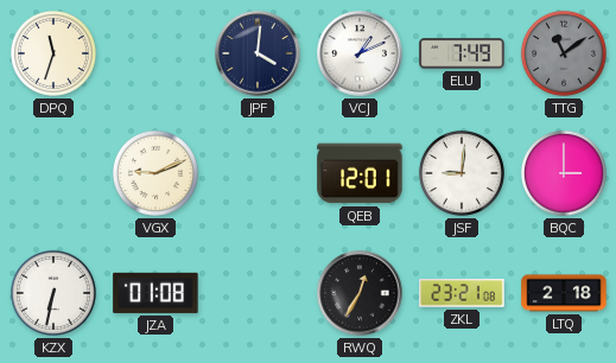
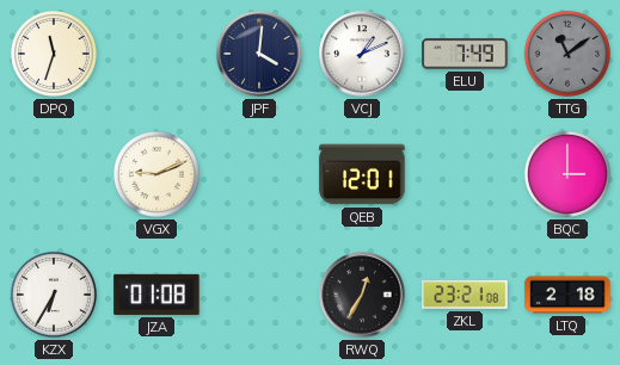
JSF: 9:01 -> none (462, 173)
KZX: 6:32 -> 6:35 (54, 295)
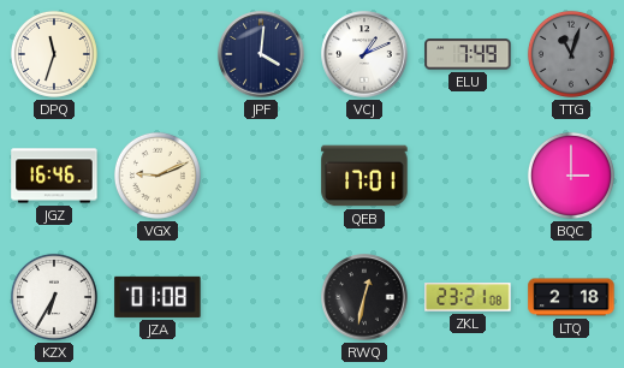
TTG: 11:09 -> 11:03 (571, 54)
JGZ: none -> 16:46 (54, 176)
QEB: 12:01 -> 17:01 (364, 176)
RWQ: 12:35 -> 12:32 (364, 297)
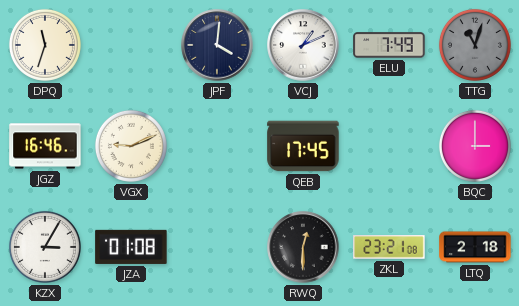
QEB: 17:01 -> 17:45 (303, 146)
KZX: 6:35 -> 3:05 (45, 247)
RWQ: 12:32 -> 12:30 (303, 247)
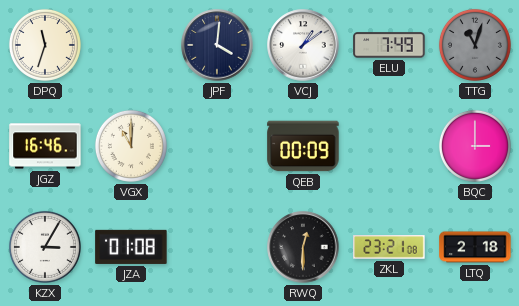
VCJ: 1:11 -> 1:09 (303, 45)
VGX: 9:11 -> 11:00 (131, 146)
QEB: 17:45 -> 00:09 (303, 146)
